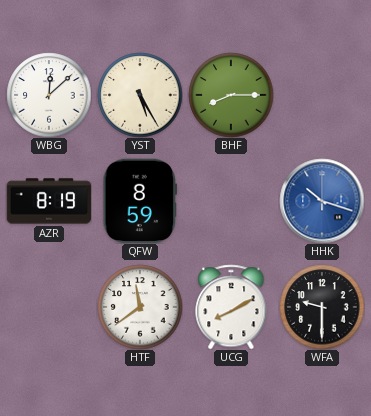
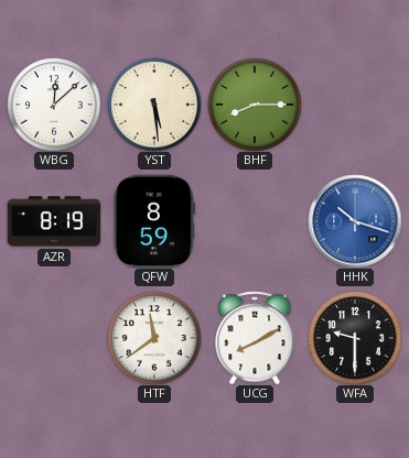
YST: 5:25 -> 5:29 (154, 105)
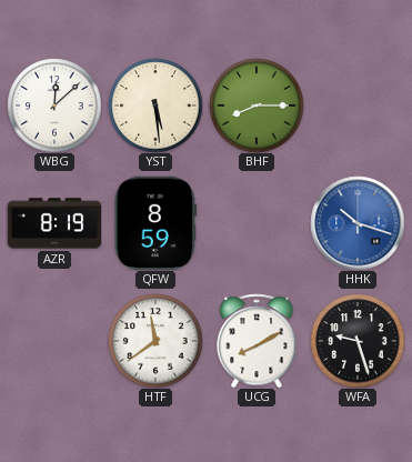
WFA: 9:30 -> 9:27 (358, 341)
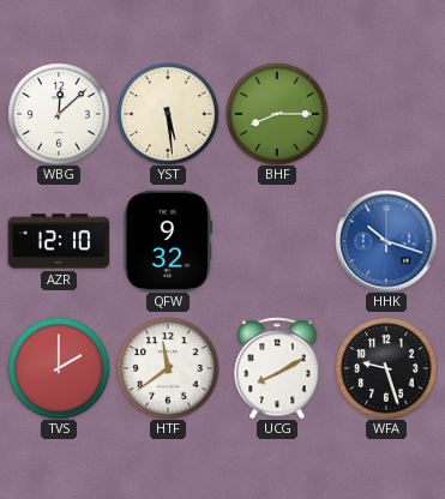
AZR: 8:19 -> 12:10 (59, 241)
QFW: 8:59 -> 9:32 (167, 241)
TVS: none -> 2:00 (59, 368)
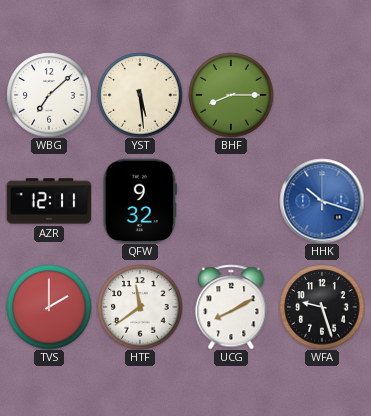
WBG: 12:08 -> 7:08 (49, 95)
AZR: 12:10 -> 12:11 (49, 201)
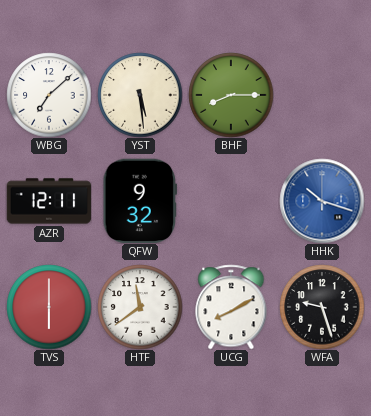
TVS: 2:00 -> 6:00 (49, 307)
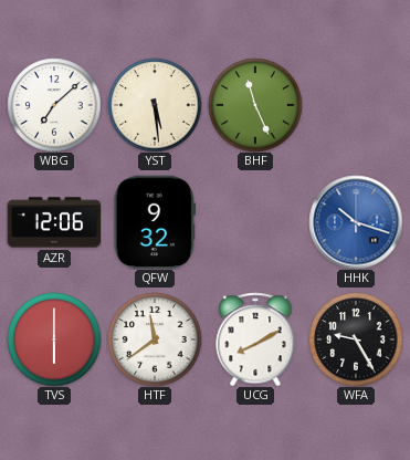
BHF: 8:15 -> 11:26 (255, 105)
AZR: 12:11 -> 12:06 (54, 222)
WFA: 9:27 -> 9:25 (356, 339)
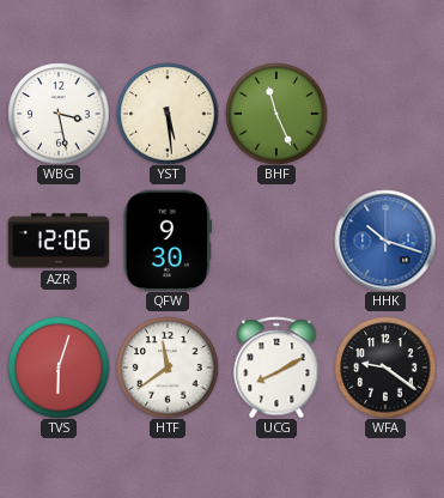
WBG: 7:08 -> 3:28 (59, 114)
QFW: 9:32 -> 9:30 (166, 241)
TVS: 6:00 -> 6:03 (59, 368)
WFA: 9:25 -> 9:21 (385, 368)
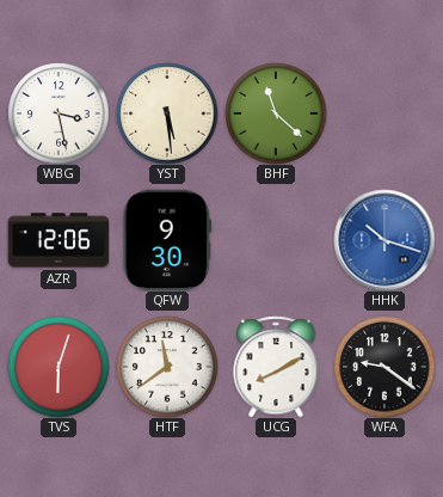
BHF: 11:26 -> 11:22 (276, 113)
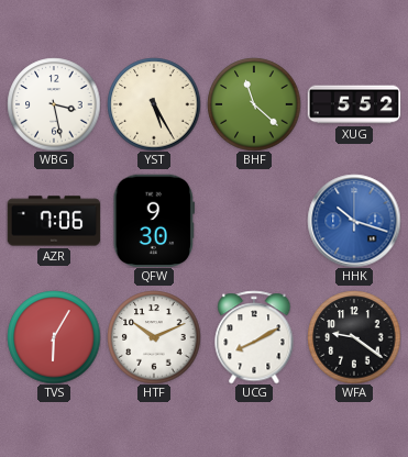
YST: 5:29 -> 5:25 (154, 104)
XUG: none -> 5:52 (354, 104)
AZR: 12:06 -> 7:06 (54, 221)
TVS: 6:03 -> 6:05 (54, 337)
HTF: 11:39 -> 10:11 (154, 337)
